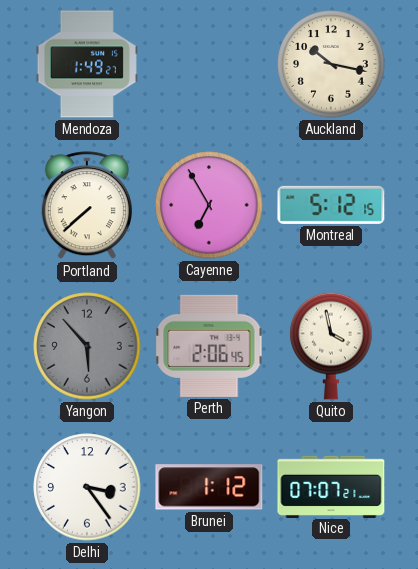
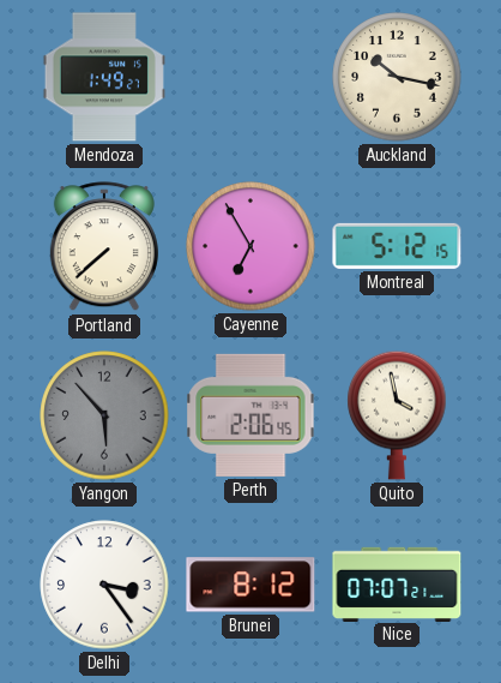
Brunei: 1:12 -> 8:12 (251, 585)
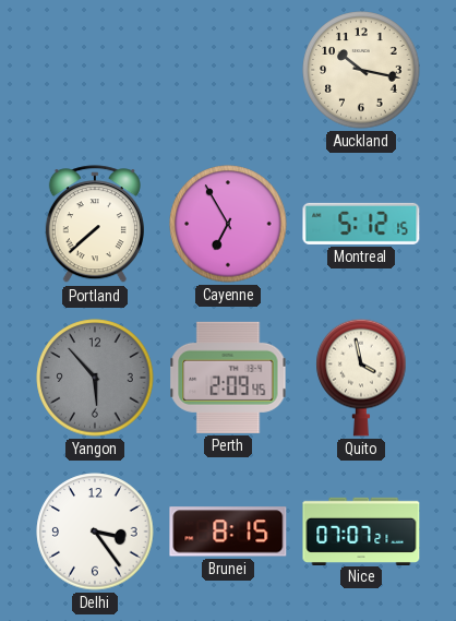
Mendoza: 1:49 -> none (104, 77)
Perth: 2:06 -> 2:09 (228, 378)
Brunei: 8:12 -> 8:15 (228, 532)
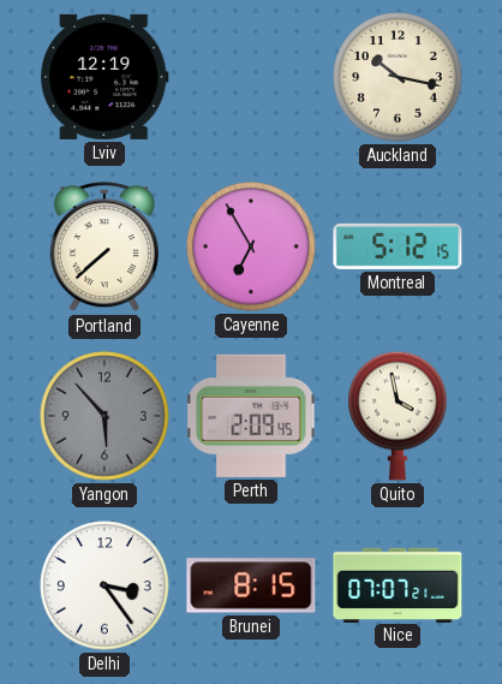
Lviv: none -> 12:19 (104, 77)
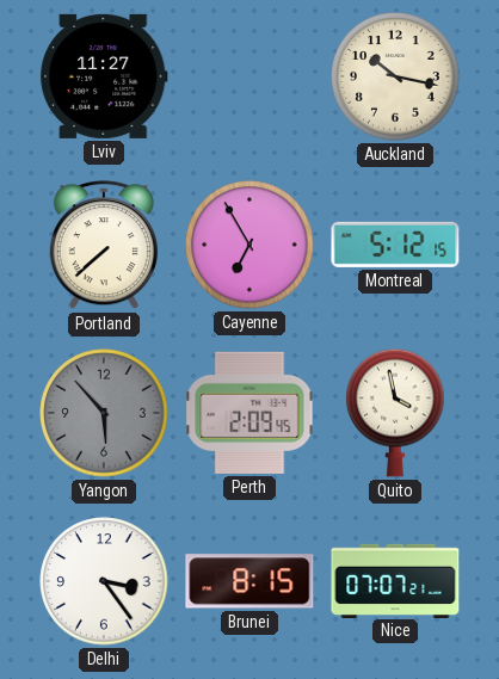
Lviv: 12:19 -> 11:27 (104, 76)
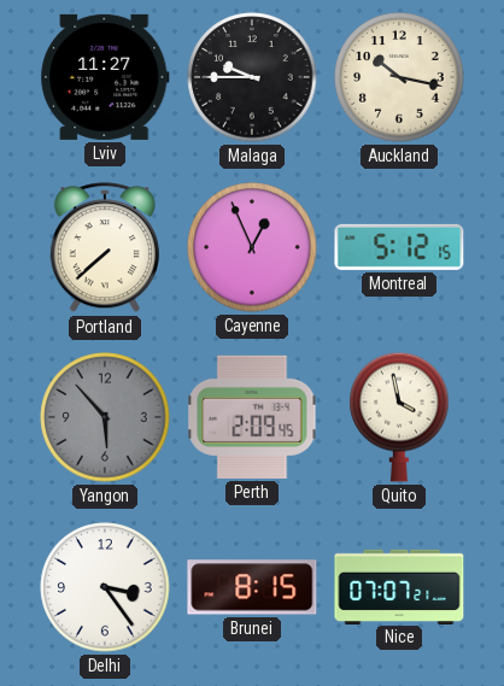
Malaga: none -> 9:45 (252, 77)
Cayenne: 6:55 -> 12:56 (252, 247)
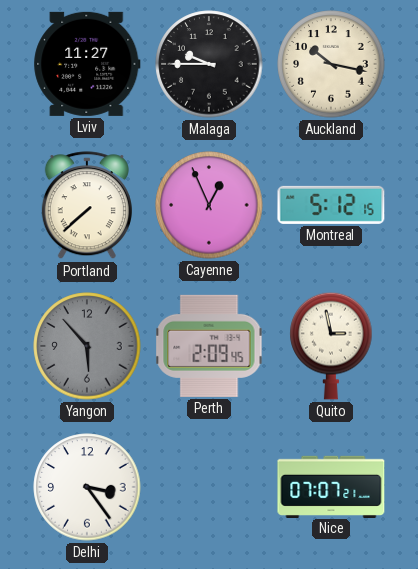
Quito: 3:58 -> 2:58 (331, 346)
Brunei: 8:15 -> none (252, 587)
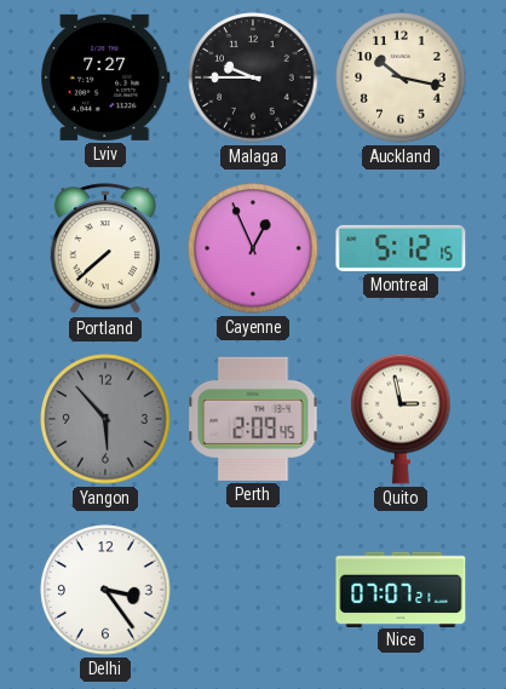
Lviv: 11:27 -> 7:27 (105, 77)
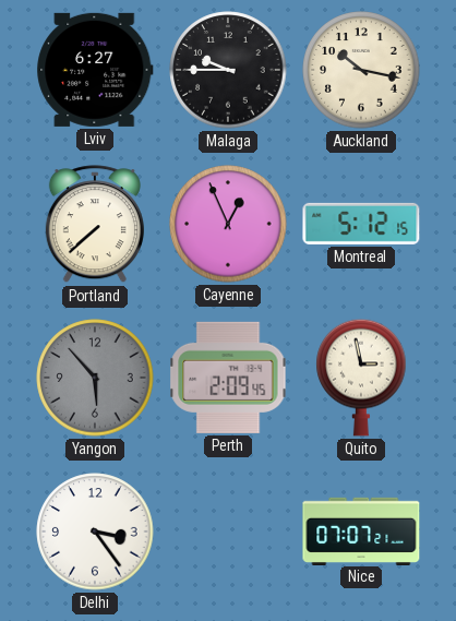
Lviv: 7:27 -> 6:27 (95, 70)
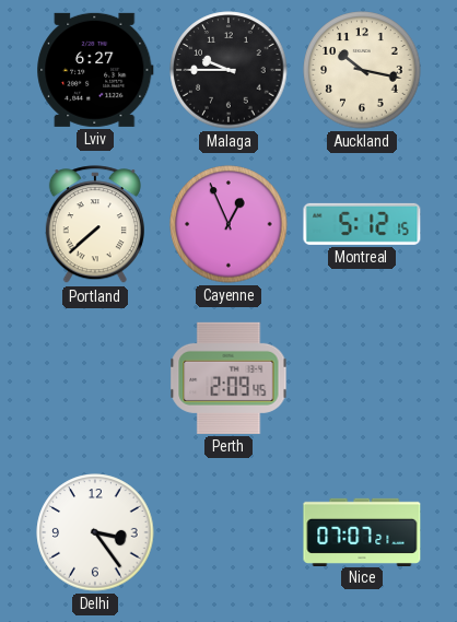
Yangon: 5:53 -> none (95, 378)
Quito: 2:58 -> none (361, 378)
